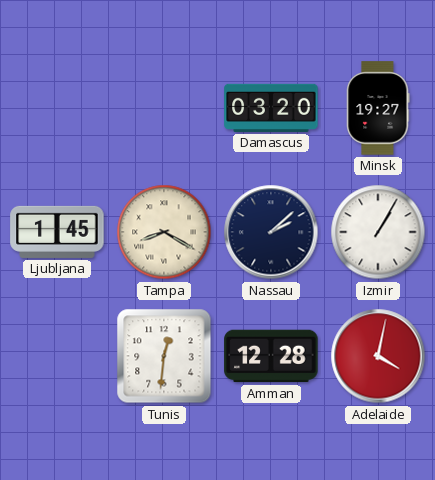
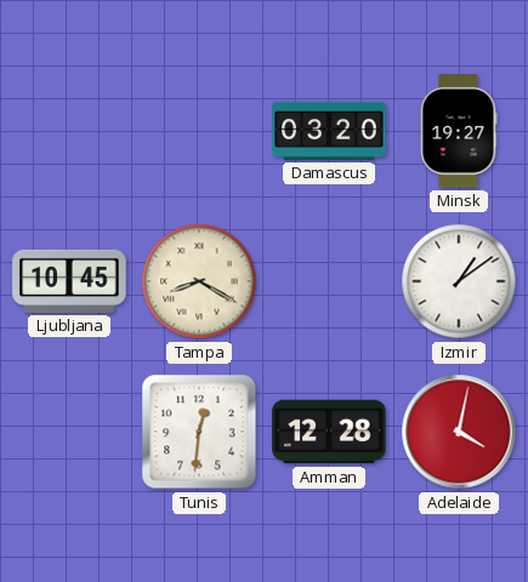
Ljubljana: 1:45 -> 10:45 (69, 281)
Nassau: 2:08 -> none (271, 232)
Izmir: 1:05 -> 1:09 (459, 281)
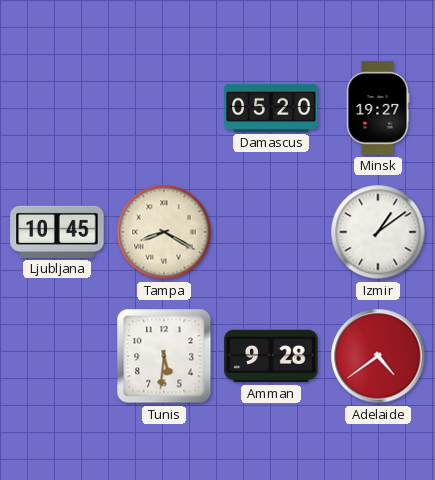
Damascus: 03:20 -> 05:20 (271, 108)
Tunis: 12:31 -> 5:31 (164, 356)
Amman: 12:28 -> 9:28 (271, 356)
Adelaide: 4:02 -> 4:39 (378, 356)
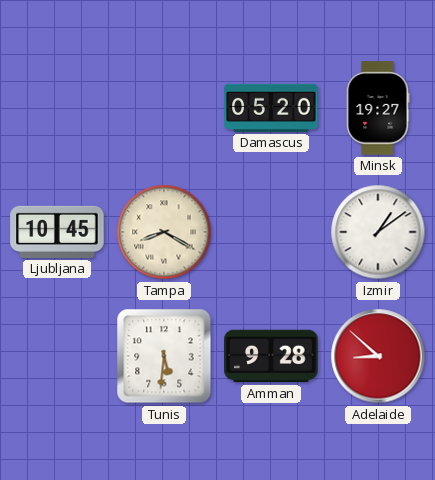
Adelaide: 4:39 -> 8:52 (378, 356)
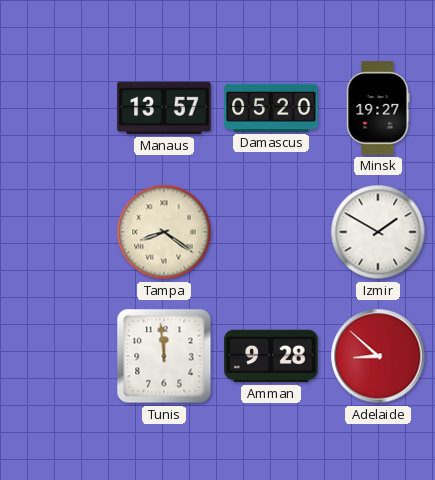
Manaus: none -> 13:57 (164, 108)
Ljubljana: 10:45 -> none (57, 232)
Tampa: 8:20 -> 8:21 (164, 232)
Izmir: 1:09 -> 1:50 (378, 232)
Tunis: 5:31 -> 11:59 (164, 356)
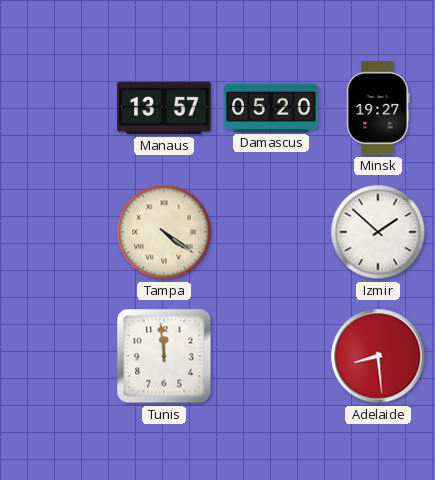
Tampa: 8:21 -> 4:21 (164, 232)
Izmir: 1:50 -> 1:52 (378, 232)
Amman: 9:28 -> none (271, 356)
Adelaide: 8:52 -> 8:29 (378, 356)
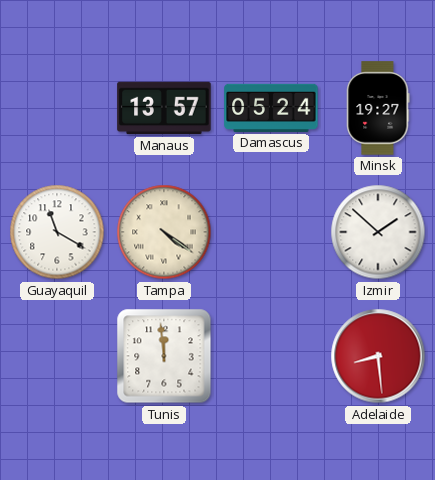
Damascus: 05:20 -> 05:24 (271, 108)
Guayaquil: none -> 11:20 (57, 232)
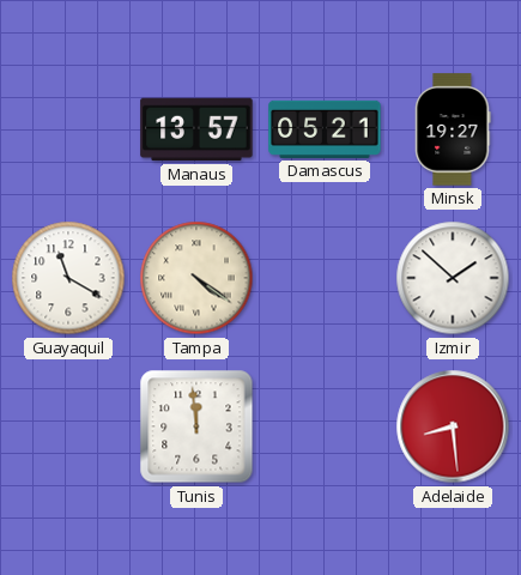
Damascus: 05:24 -> 05:21 (325, 129)
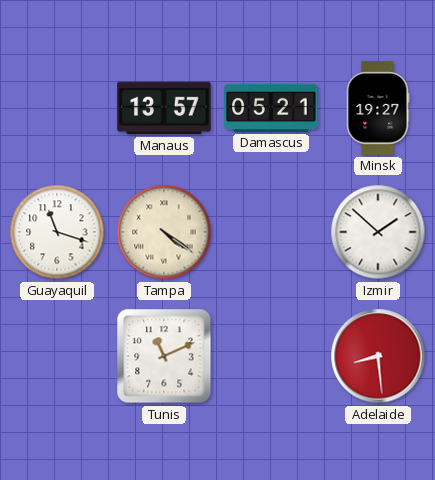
Guayaquil: 11:20 -> 11:18 (57, 232)
Tunis: 11:59 -> 11:11 (164, 356)
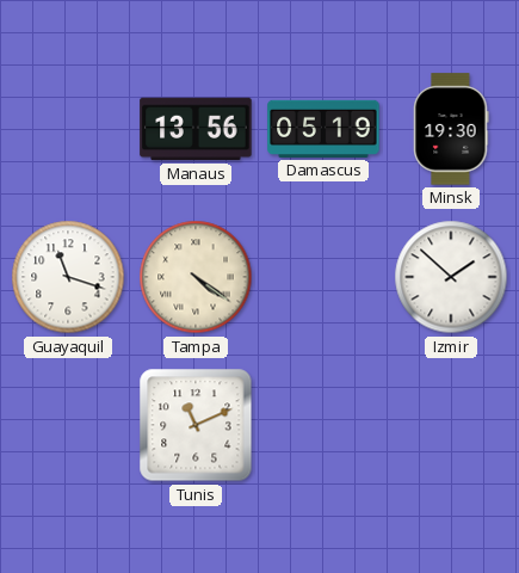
Manaus: 13:57 -> 13:56 (196, 129)
Damascus: 05:21 -> 05:19 (323, 129)
Minsk: 19:27 -> 19:30 (451, 129)
Adelaide: 8:29 -> none (378, 356)
